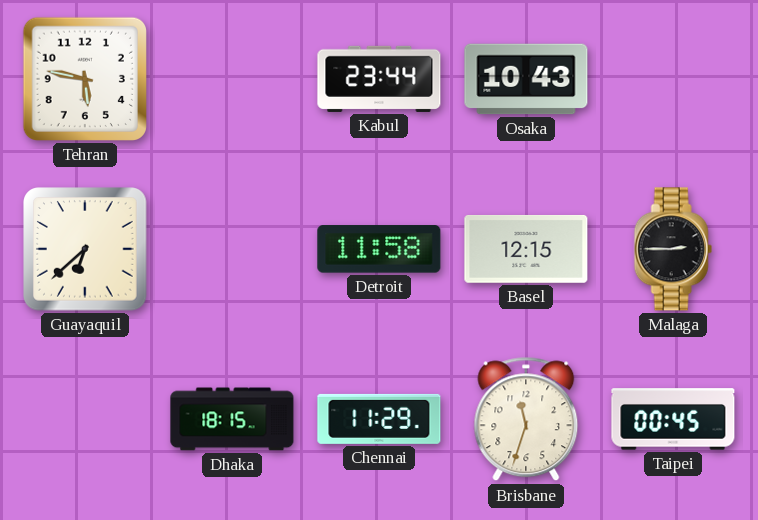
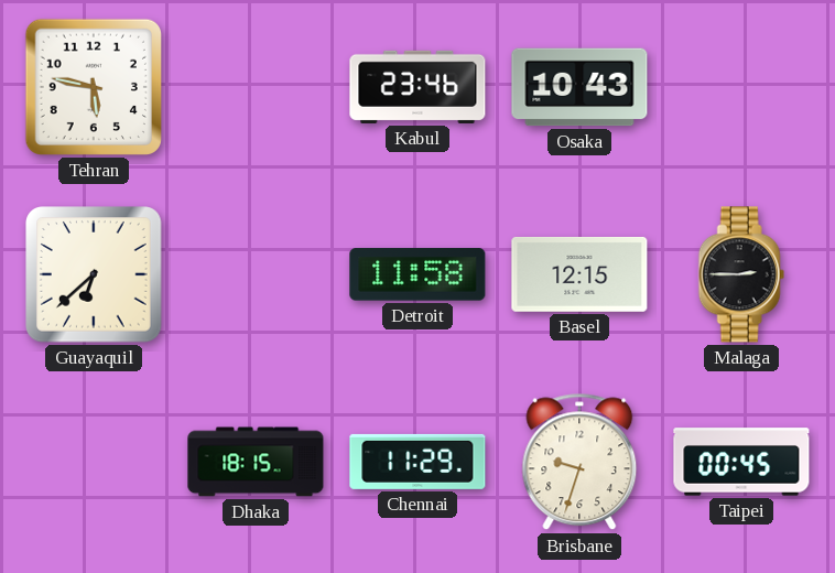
Kabul: 23:44 -> 23:46 (417, 87)
Brisbane: 11:33 -> 9:33 (579, 462)
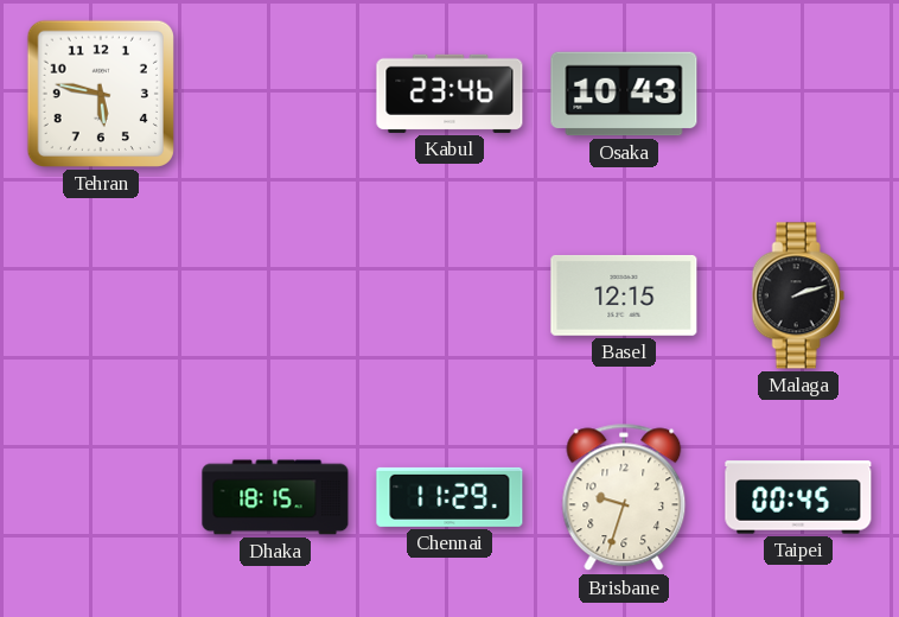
Guayaquil: 6:38 -> none (94, 274)
Detroit: 11:58 -> none (417, 274)
Malaga: 2:45 -> 2:12 (798, 295)
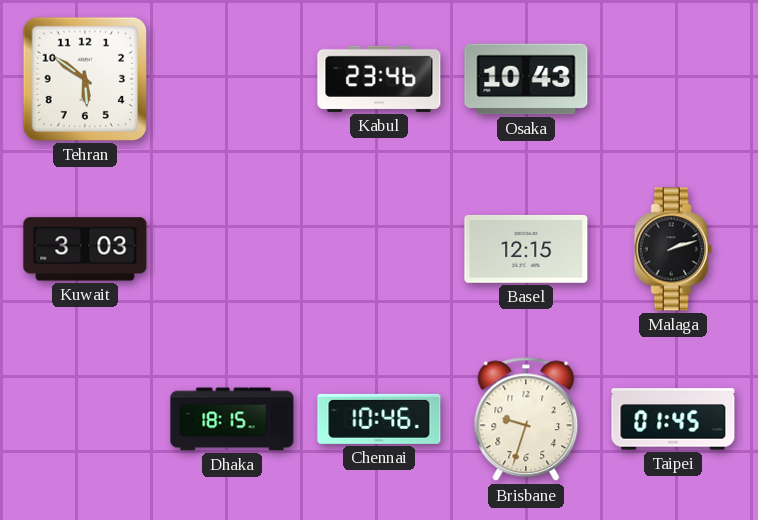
Tehran: 5:47 -> 5:51 (85, 79)
Kuwait: none -> 3:03 (85, 249)
Chennai: 11:29 -> 10:46 (379, 419)
Taipei: 00:45 -> 01:45 (673, 419)
